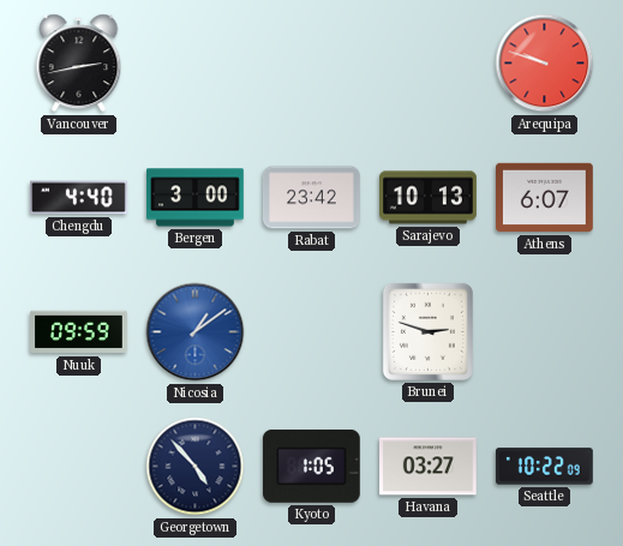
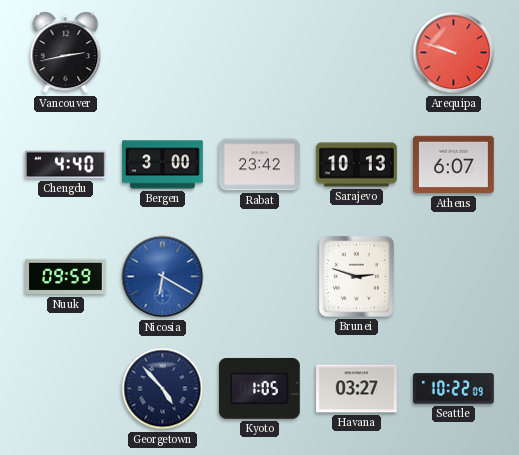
Nicosia: 1:09 -> 6:20 (163, 277)
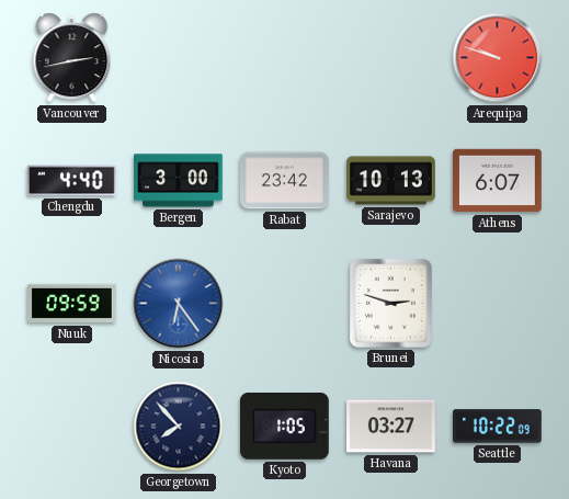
Nicosia: 6:20 -> 6:24 (179, 304)
Georgetown: 4:53 -> 7:53 (179, 427)
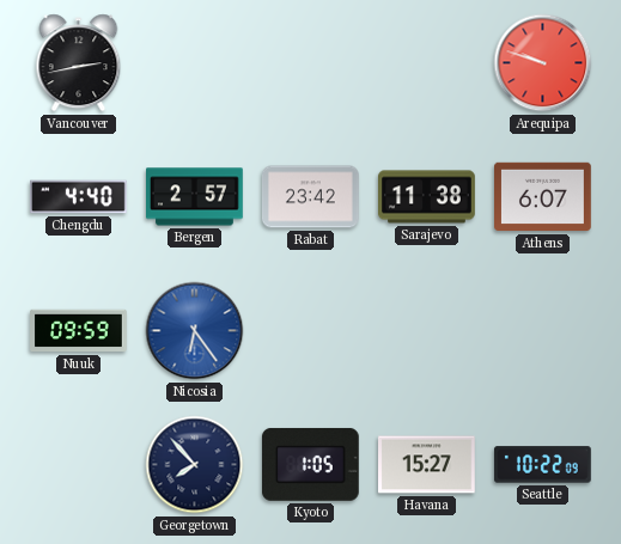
Bergen: 3:00 -> 2:57 (195, 197)
Sarajevo: 10:13 -> 11:38 (427, 197)
Brunei: 2:48 -> none (390, 303)
Havana: 03:27 -> 15:27 (427, 465)
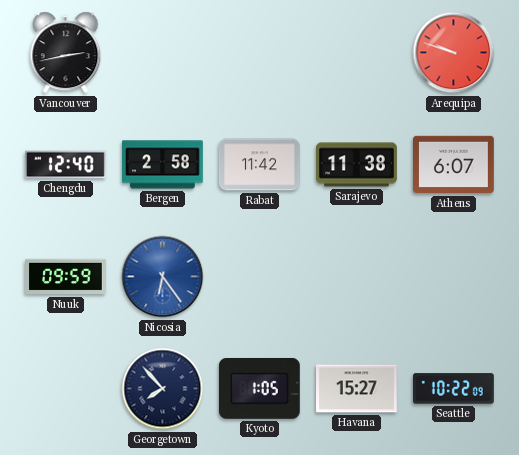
Chengdu: 4:40 -> 12:40 (66, 165)
Bergen: 2:57 -> 2:58 (163, 165)
Rabat: 23:42 -> 11:42 (260, 165)
